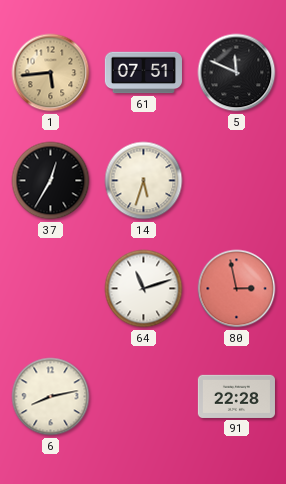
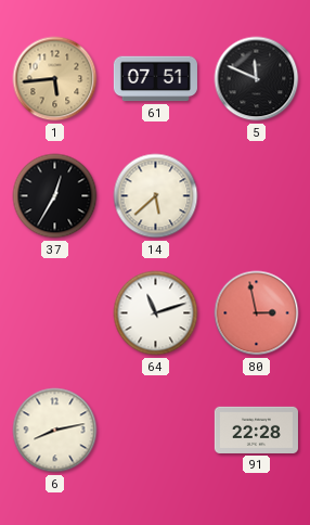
14: 5:33 -> 5:38 (156, 196)
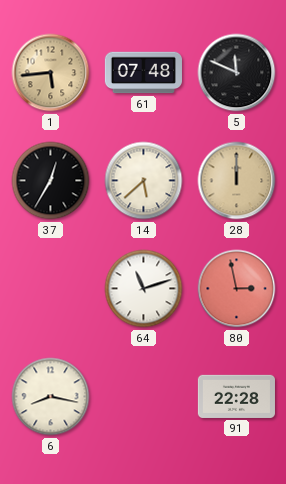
61: 07:51 -> 07:48 (143, 73)
28: none -> 12:00 (237, 181)
6: 8:13 -> 8:17 (51, 397)
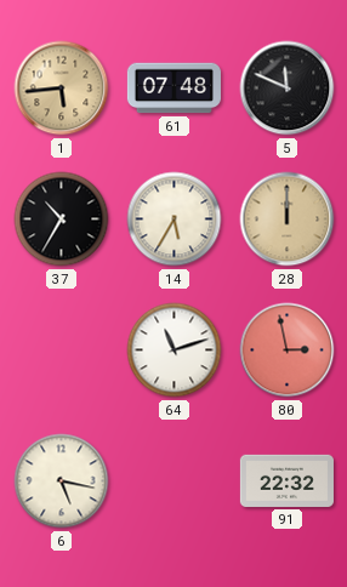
37: 12:35 -> 10:35 (62, 220)
14: 5:38 -> 5:35 (175, 220)
6: 8:17 -> 5:17 (62, 481)
91: 22:28 -> 22:32 (286, 480)
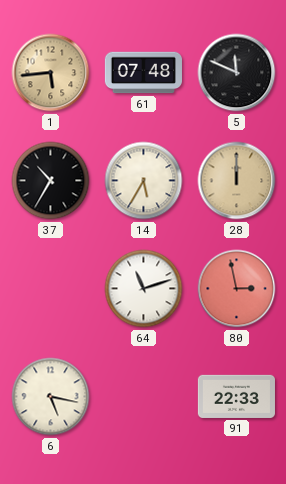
91: 22:32 -> 22:33 (236, 396)
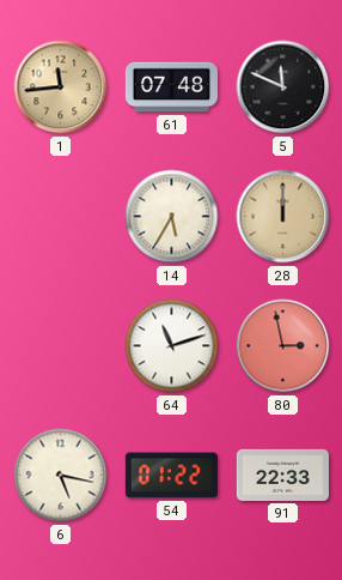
1: 5:44 -> 11:44 (61, 87)
37: 10:35 -> none (51, 181)
54: none -> 01:22 (171, 476)
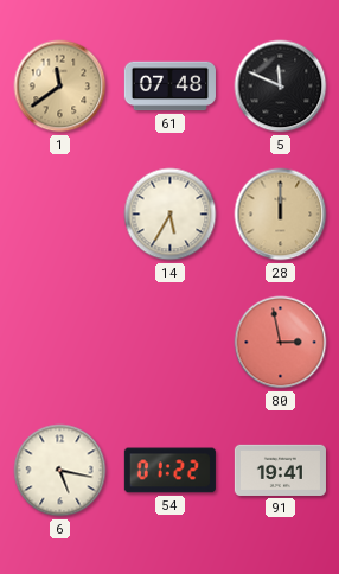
1: 11:44 -> 11:39 (60, 87)
64: 11:12 -> none (172, 346)
91: 22:33 -> 19:41 (280, 470)
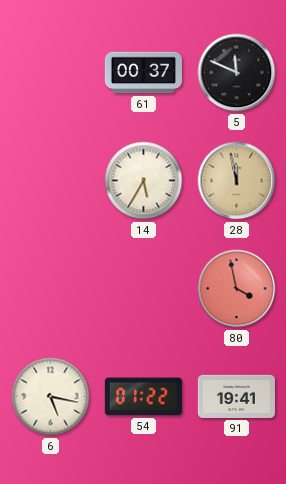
1: 11:39 -> none (60, 87)
61: 07:48 -> 00:37 (143, 73)
28: 12:00 -> 11:58 (237, 181)
80: 2:58 -> 3:58 (237, 289)
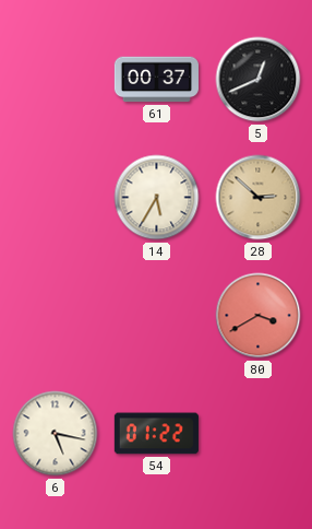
5: 11:49 -> 12:41 (259, 80)
28: 11:58 -> 2:52 (259, 198)
80: 3:58 -> 3:40 (259, 316)
91: 19:41 -> none (236, 396)
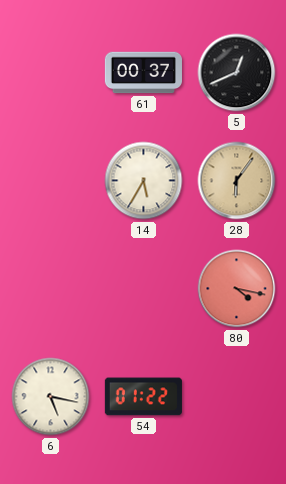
28: 2:52 -> 6:06 (237, 181)
80: 3:40 -> 4:17 (237, 289)
